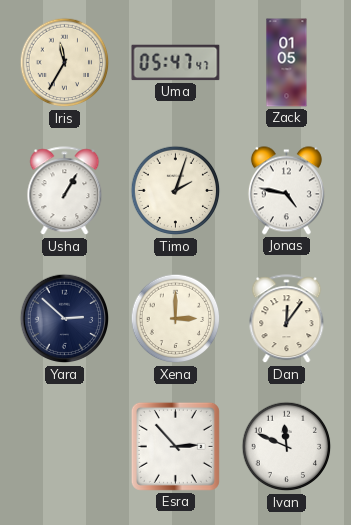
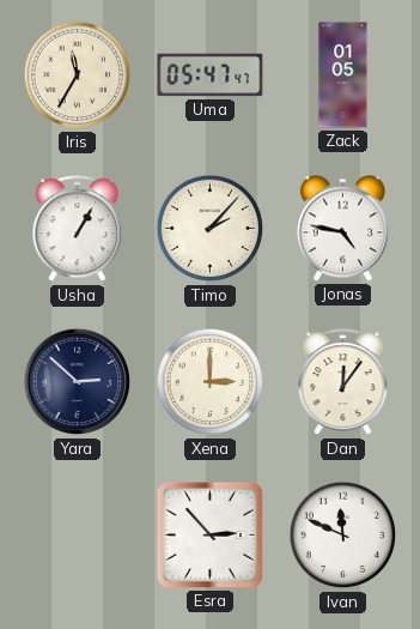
Timo: 2:03 -> 2:07 (211, 229)
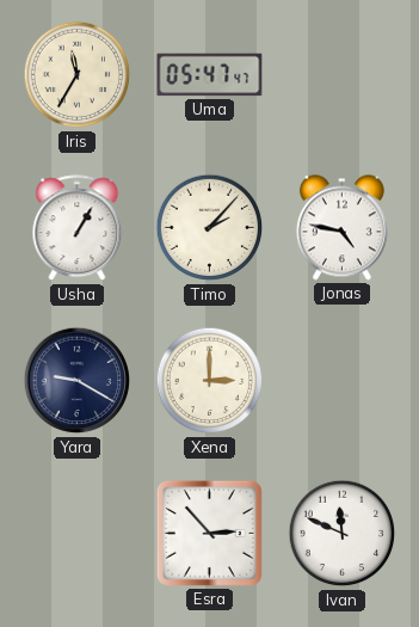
Zack: 01:05 -> none (343, 75)
Yara: 2:52 -> 9:20 (78, 381)
Dan: 12:06 -> none (343, 382)
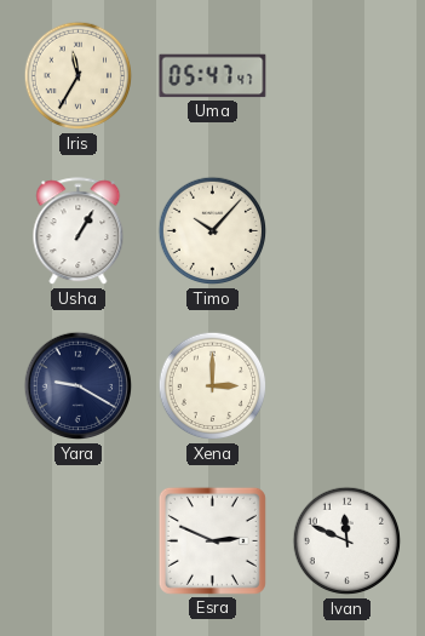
Timo: 2:07 -> 10:07 (213, 231)
Jonas: 4:47 -> none (341, 228)
Esra: 2:53 -> 2:49 (212, 540)
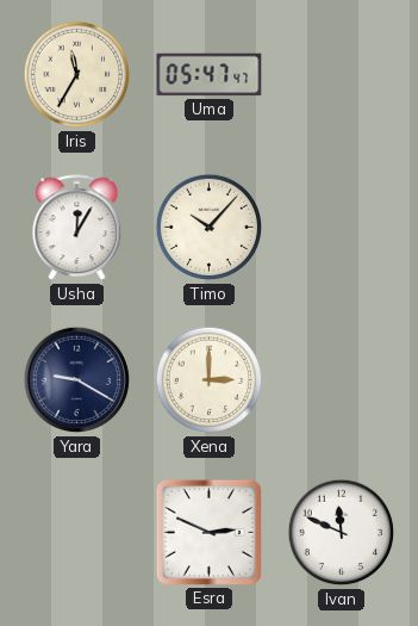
Usha: 1:05 -> 12:05 (77, 228)
